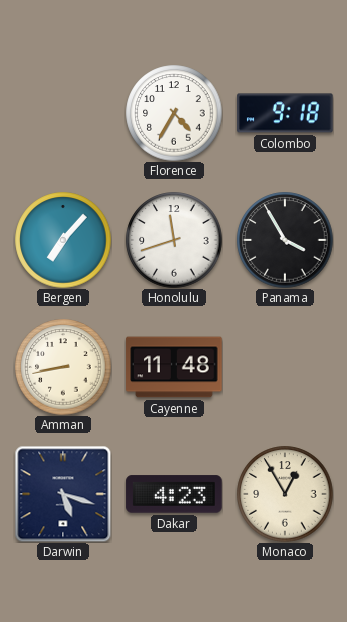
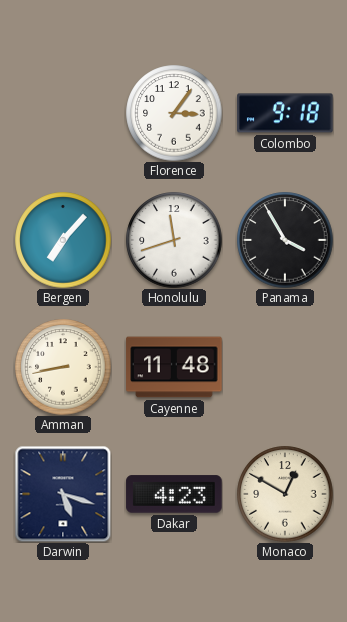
Florence: 4:35 -> 3:06 (174, 113)
Monaco: 12:55 -> 12:50 (285, 494)
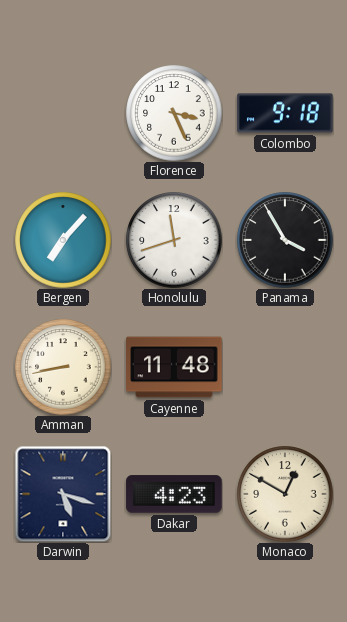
Florence: 3:06 -> 3:26 (174, 113)
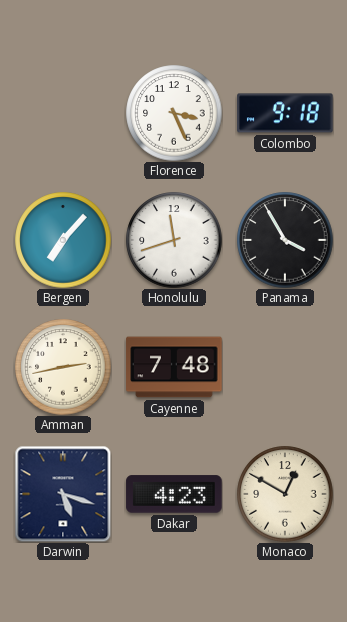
Amman: 8:43 -> 2:43 (63, 367)
Cayenne: 11:48 -> 7:48 (174, 367)
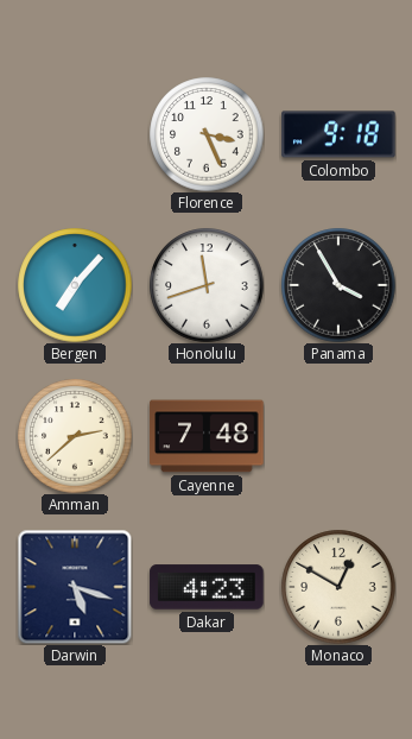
Amman: 2:43 -> 2:38 (75, 436)
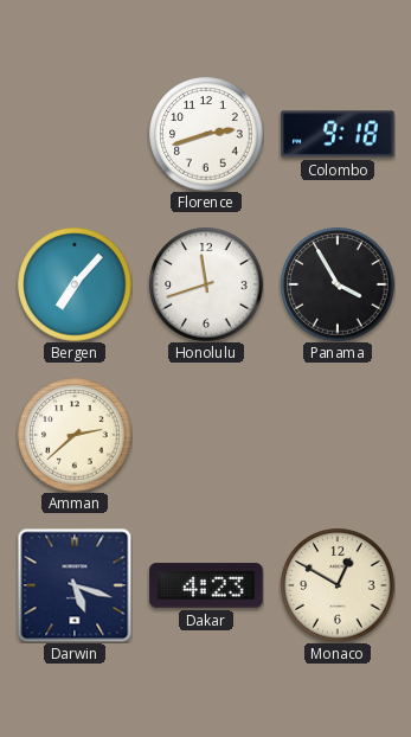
Florence: 3:26 -> 2:42 (206, 134)
Cayenne: 7:48 -> none (207, 436)
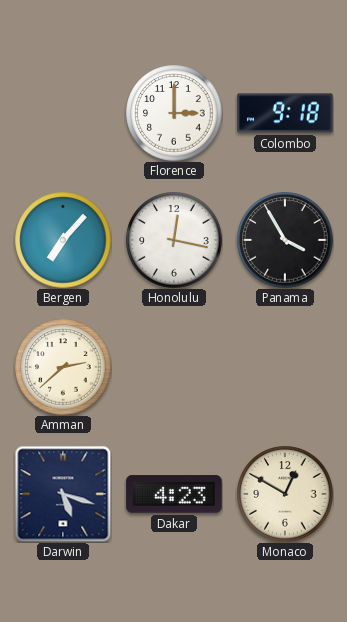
Florence: 2:42 -> 3:00 (174, 113)
Honolulu: 11:42 -> 12:17 (174, 240)
